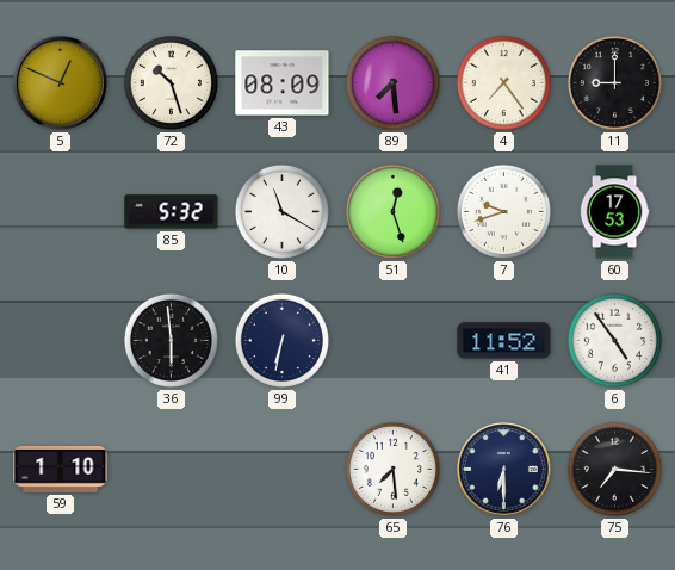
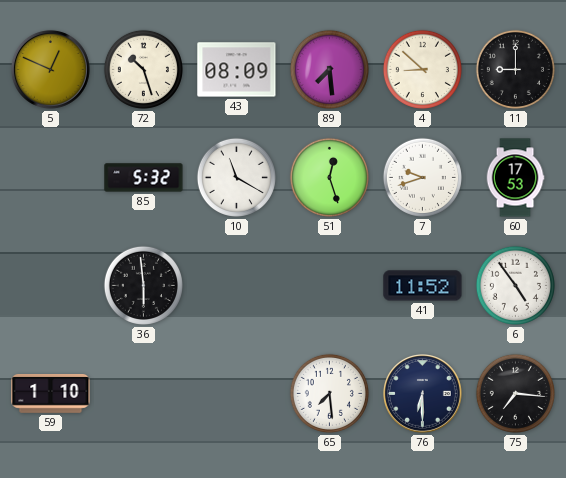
4: 7:24 -> 8:52 (422, 69)
99: 6:32 -> none (281, 340)
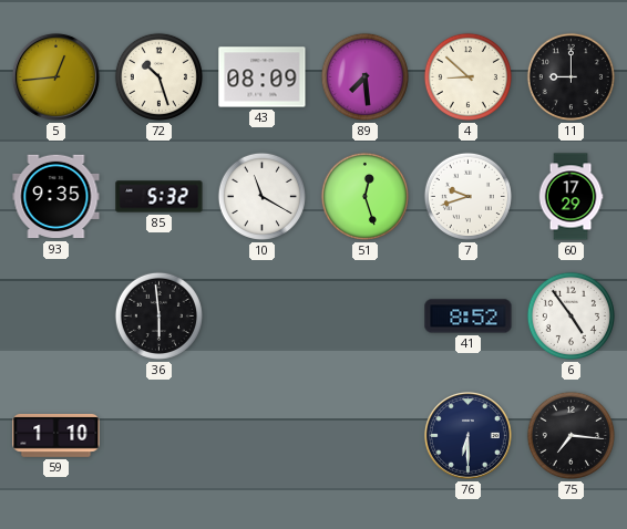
5: 12:49 -> 12:44 (55, 76)
93: none -> 9:35 (56, 197)
60: 17:53 -> 17:29 (571, 197)
41: 11:52 -> 8:52 (469, 317)
65: 7:29 -> none (329, 393)
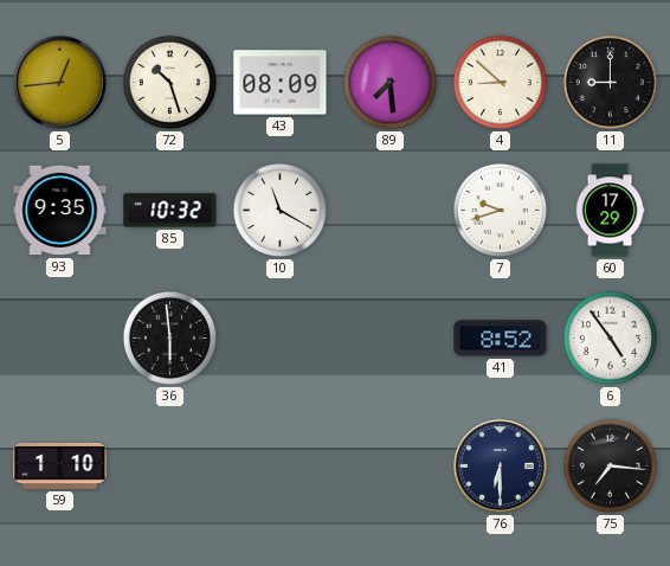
85: 5:32 -> 10:32 (170, 211)
51: 12:27 -> none (364, 196)
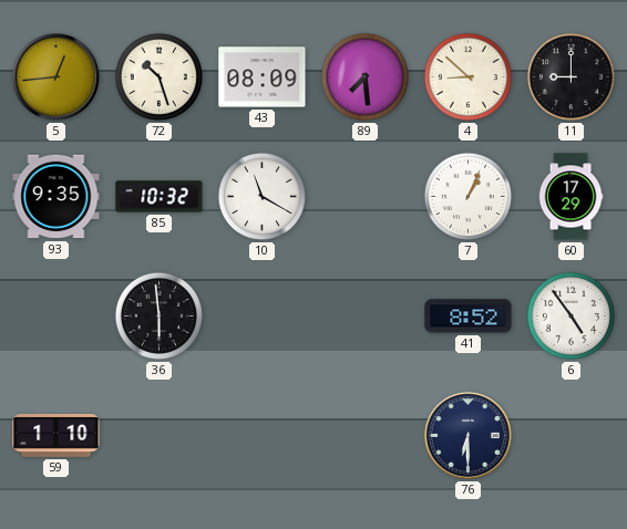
7: 9:42 -> 1:04 (467, 196)
75: 7:16 -> none (610, 465)
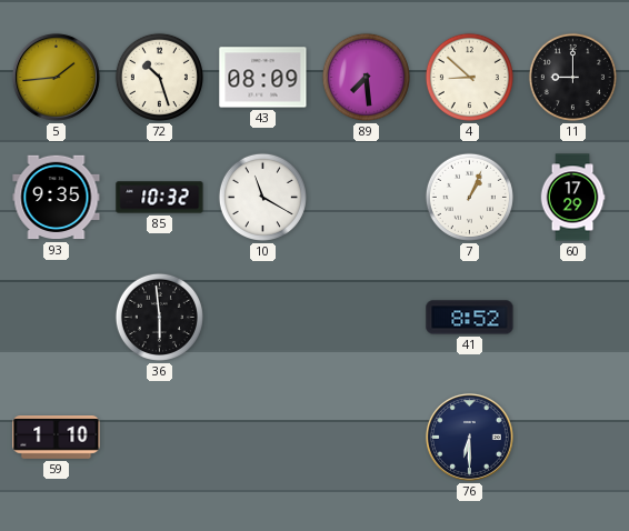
5: 12:44 -> 1:44 (56, 77)
6: 4:54 -> none (571, 315)
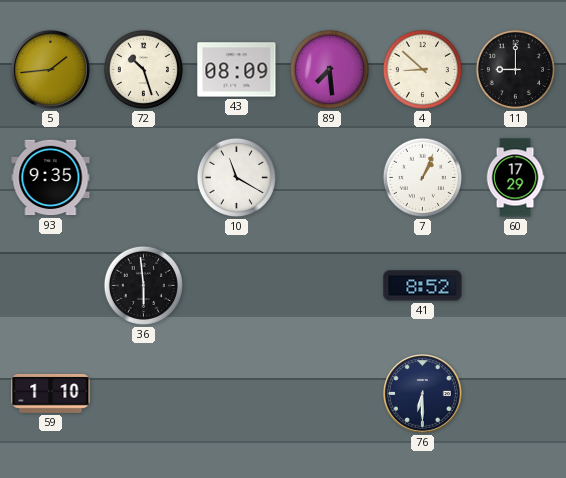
85: 10:32 -> none (160, 198)
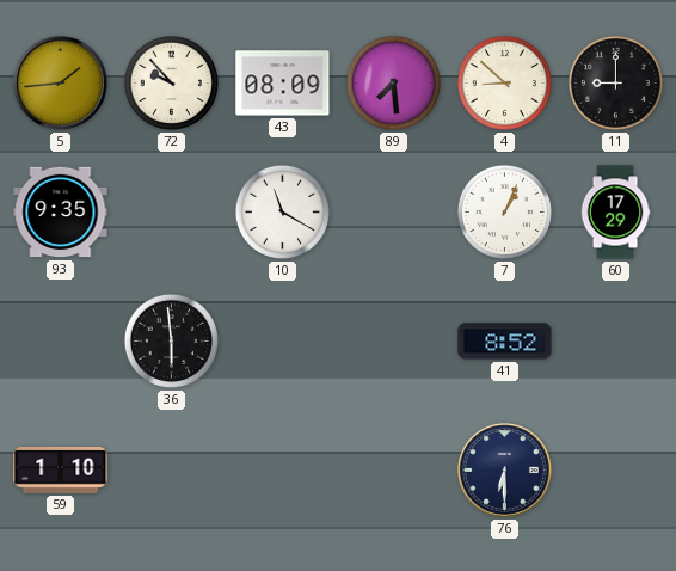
72: 10:27 -> 9:53 (171, 82)
